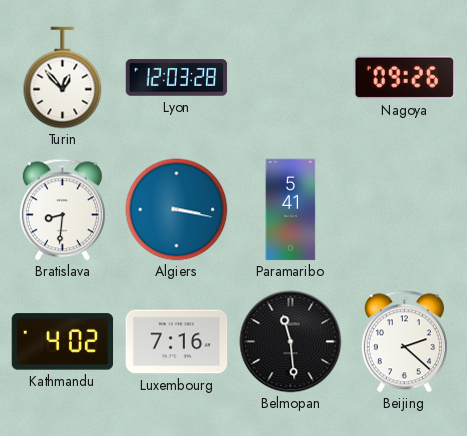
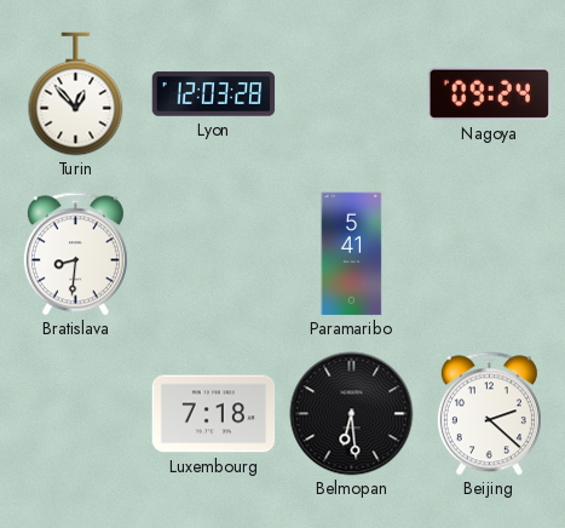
Nagoya: 09:26 -> 09:24 (489, 93)
Algiers: 3:17 -> none (177, 210)
Kathmandu: 4:02 -> none (63, 342)
Luxembourg: 7:16 -> 7:18 (214, 414)
Belmopan: 11:29 -> 6:29 (352, 414)
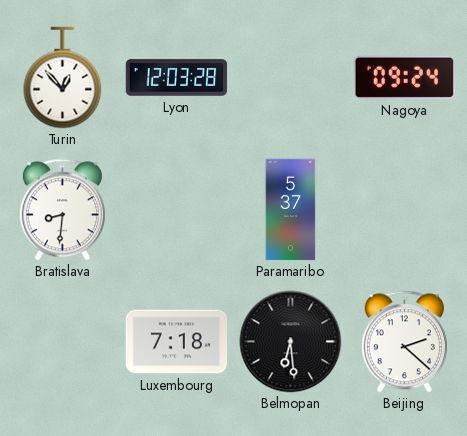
Paramaribo: 5:41 -> 5:37 (291, 210)
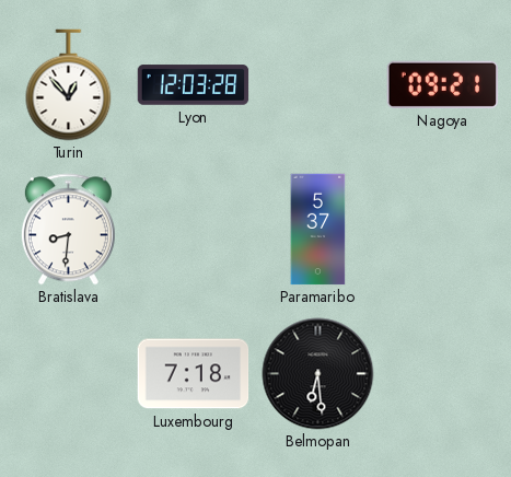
Nagoya: 09:24 -> 09:21 (442, 84)
Beijing: 2:22 -> none (404, 342)
